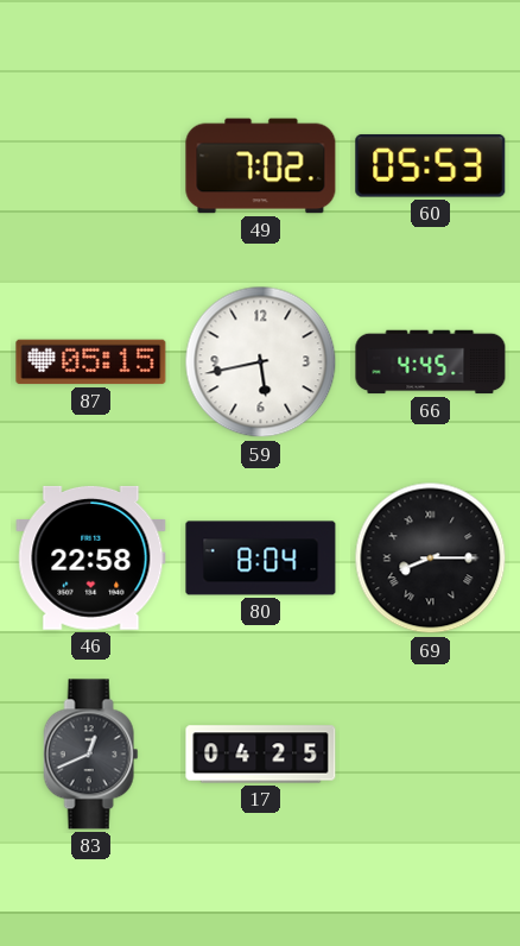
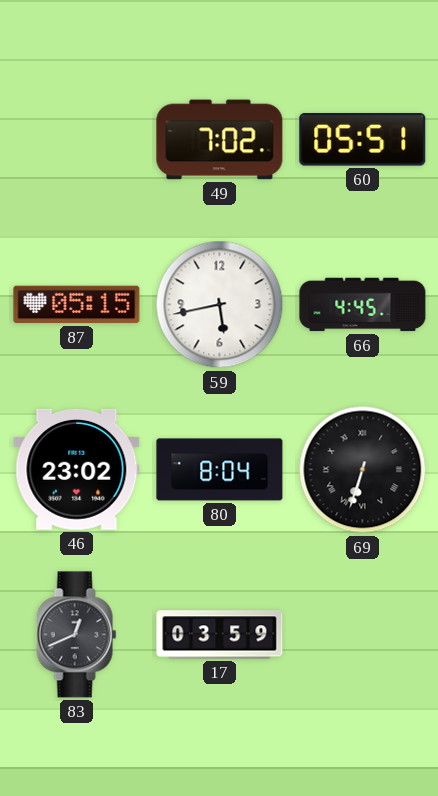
60: 05:53 -> 05:51 (363, 139)
46: 22:58 -> 23:02 (77, 469)
69: 8:15 -> 6:33 (363, 470)
17: 04:25 -> 03:59 (220, 635)
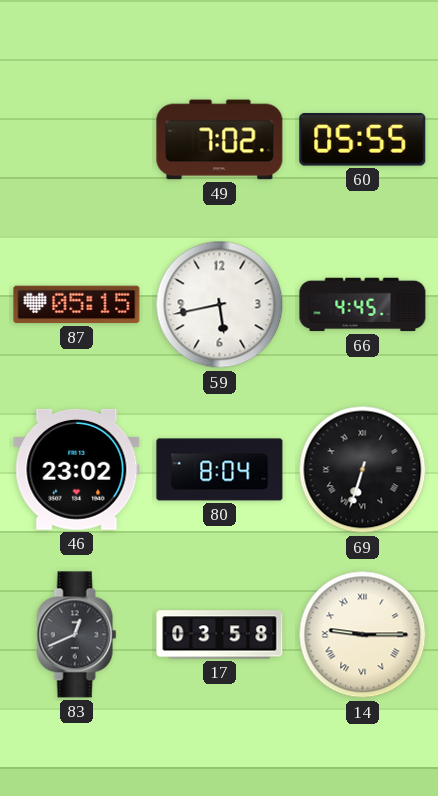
60: 05:51 -> 05:55 (363, 139)
17: 03:59 -> 03:58 (220, 635)
14: none -> 9:15 (363, 635)
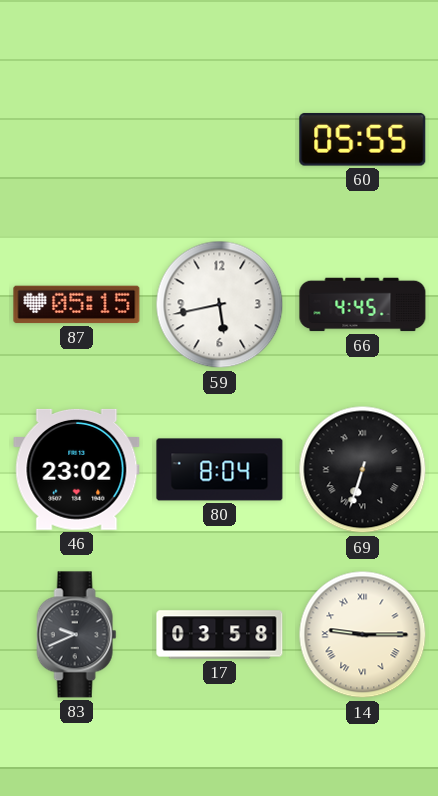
49: 7:02 -> none (220, 140)
83: 12:41 -> 9:41 (77, 635)
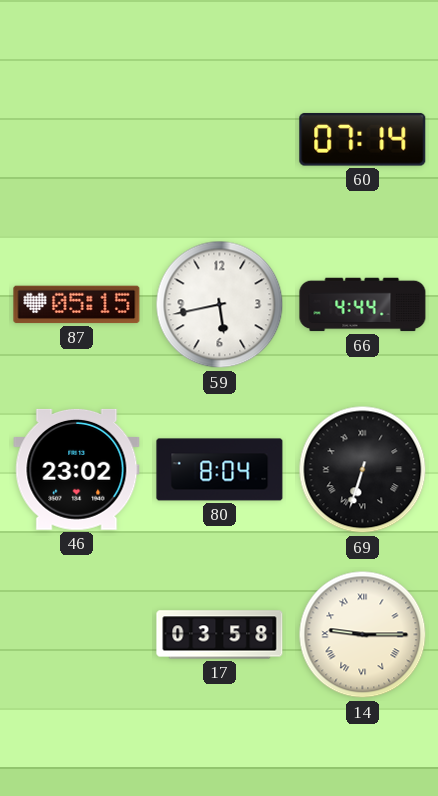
60: 05:55 -> 07:14 (363, 139)
66: 4:45 -> 4:44 (363, 305)
83: 9:41 -> none (77, 635)
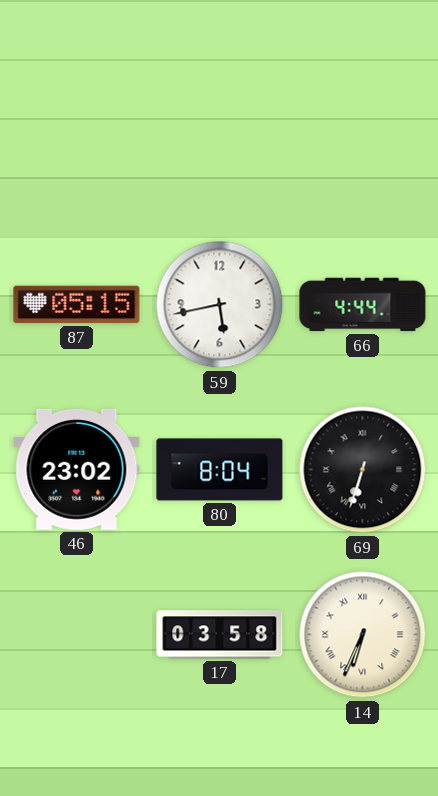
60: 07:14 -> none (363, 139)
14: 9:15 -> 6:34 (363, 635)
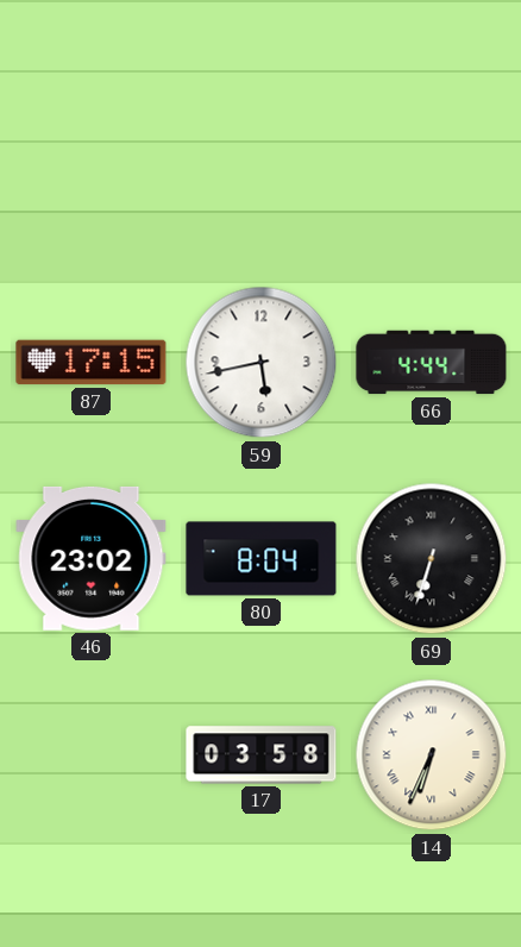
87: 05:15 -> 17:15 (92, 363)
